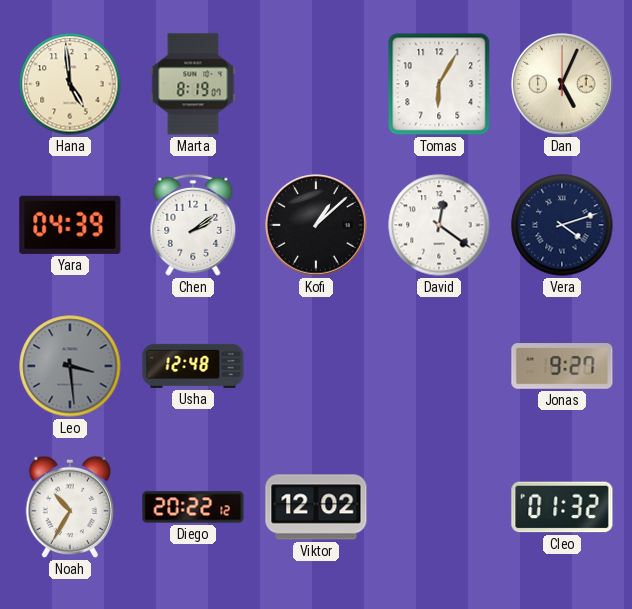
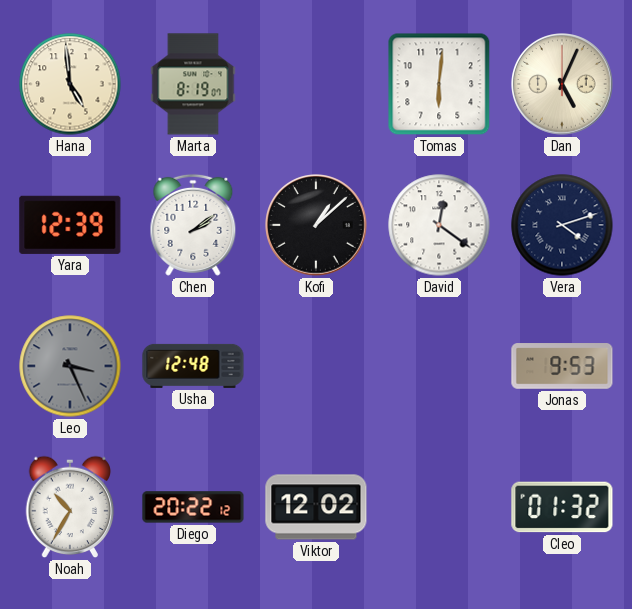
Tomas: 6:05 -> 6:01 (439, 84)
Yara: 04:39 -> 12:39 (70, 225)
Leo: 3:29 -> 3:26 (70, 366)
Jonas: 9:27 -> 9:53 (562, 366)
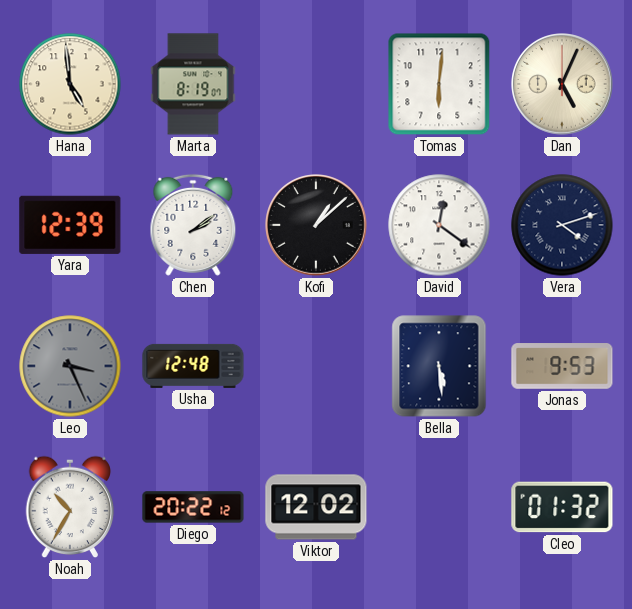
Bella: none -> 5:29 (439, 366)
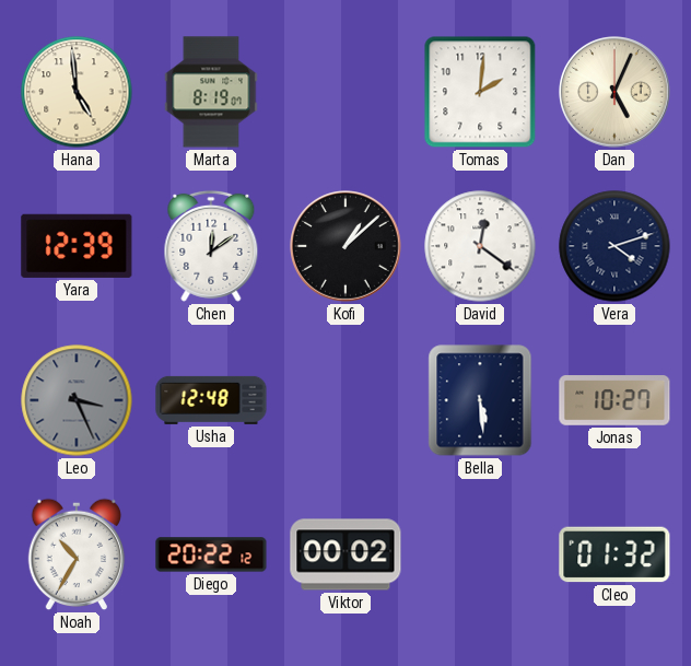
Tomas: 6:01 -> 2:01 (480, 92)
Chen: 2:09 -> 12:09 (211, 246)
Jonas: 9:53 -> 10:27 (614, 400)
Viktor: 12:02 -> 00:02 (345, 554)
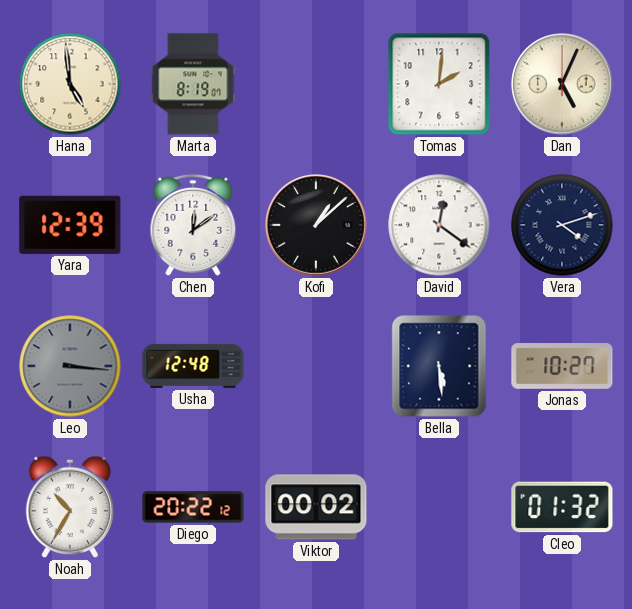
Leo: 3:26 -> 3:16 (70, 366)
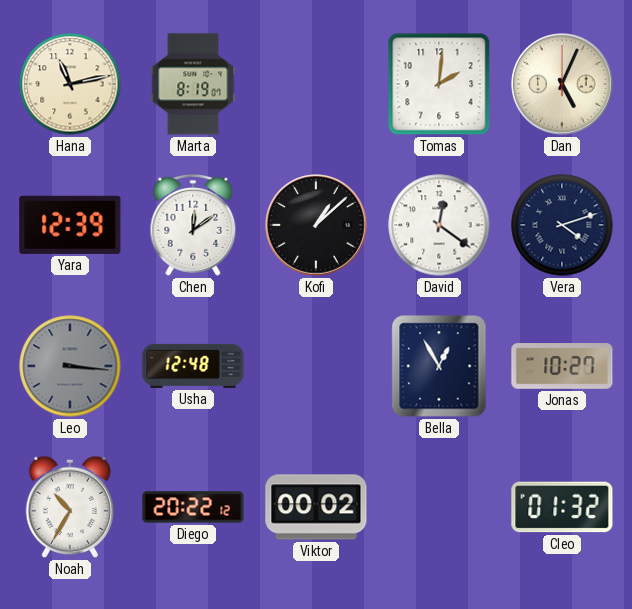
Hana: 4:59 -> 11:13 (70, 84)
Bella: 5:29 -> 12:55 (439, 366)
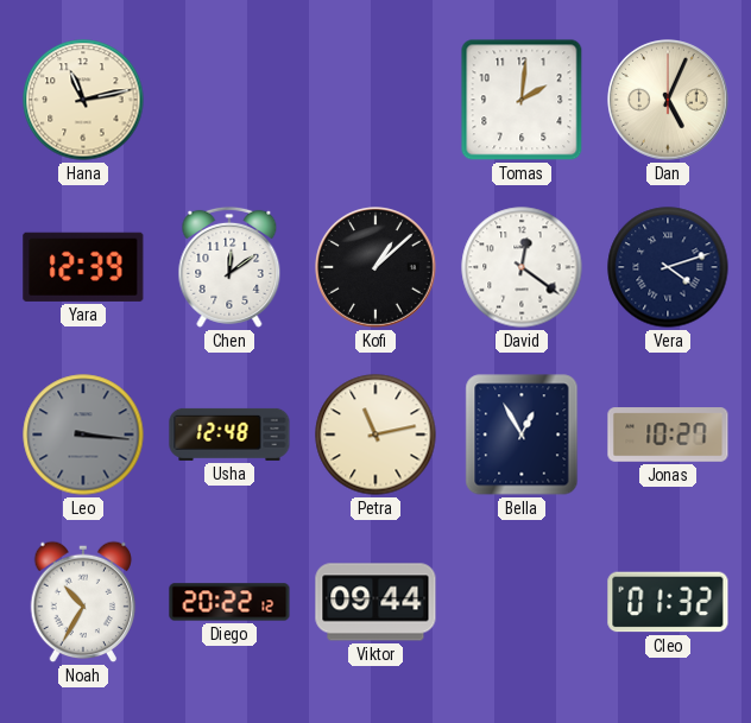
Marta: 8:19 -> none (193, 84)
Petra: none -> 11:13 (375, 435)
Viktor: 00:02 -> 09:44 (375, 602)
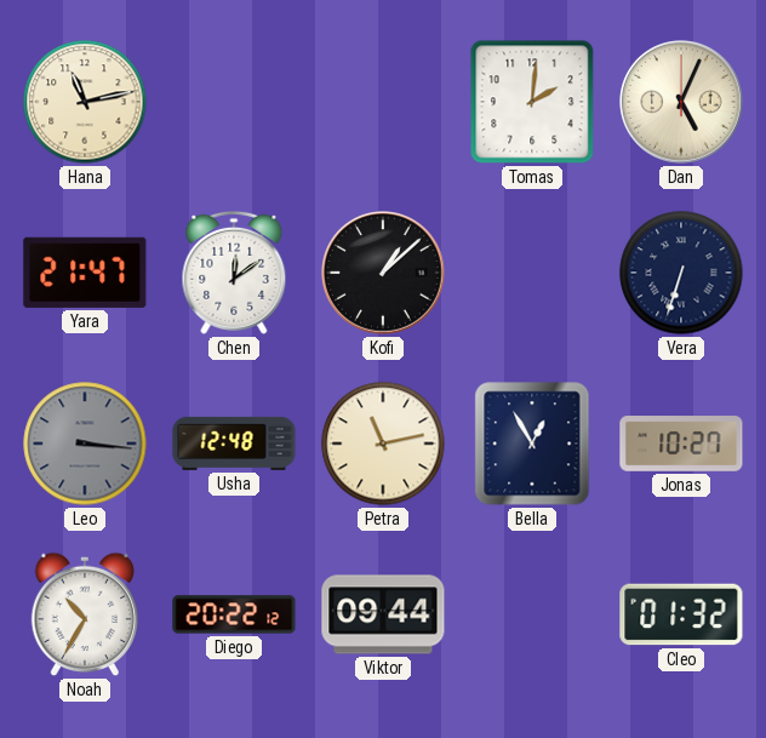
Yara: 12:39 -> 21:47 (85, 273)
David: 12:21 -> none (522, 267)
Vera: 4:12 -> 6:33 (681, 273)
